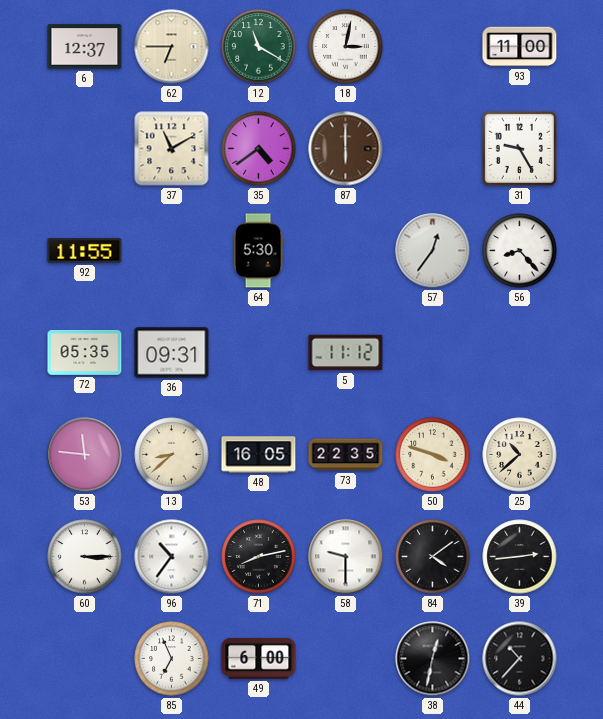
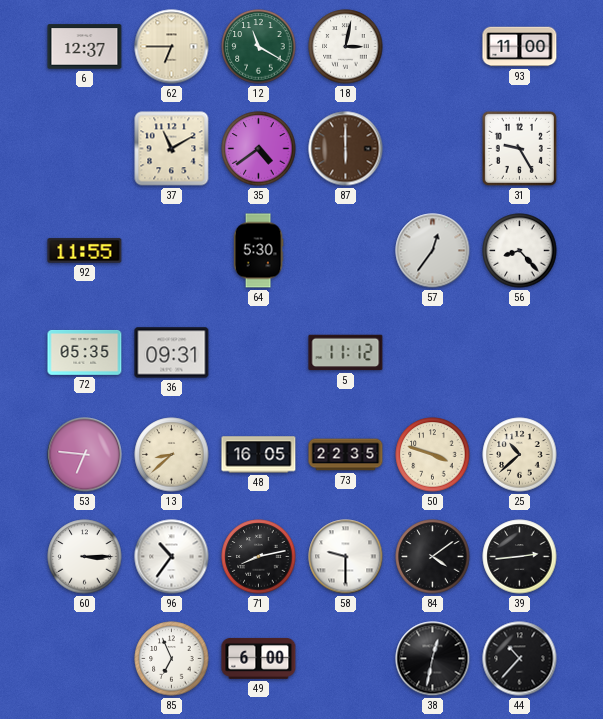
53: 11:46 -> 6:46 (85, 455)
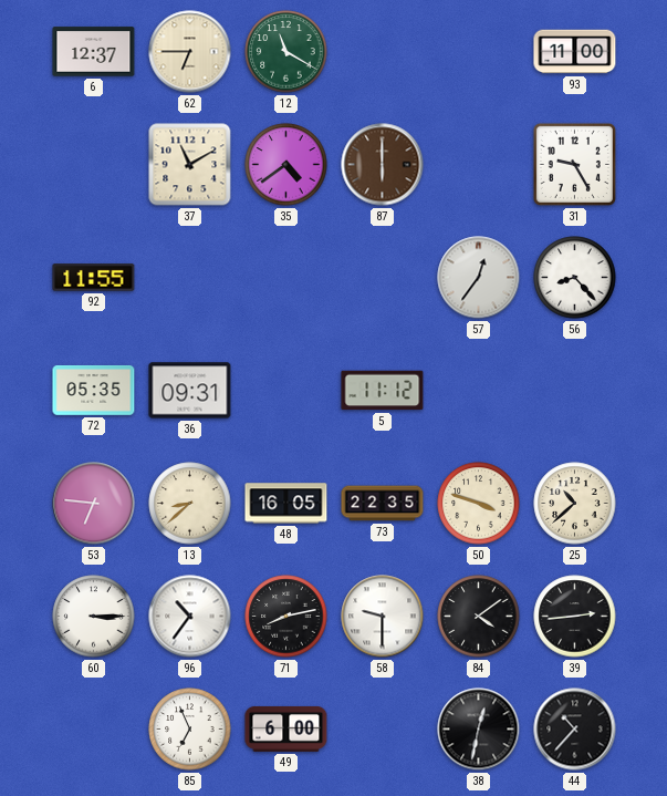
18: 3:02 -> none (346, 47)
64: 5:30 -> none (258, 251)
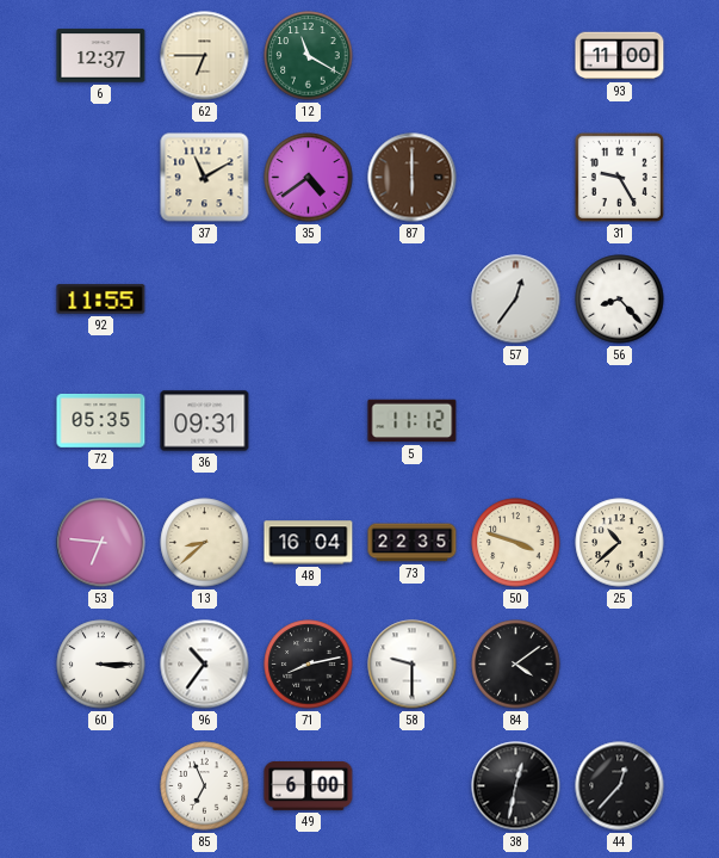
48: 16:05 -> 16:04 (309, 543)
39: 2:44 -> none (575, 617)
44: 10:37 -> 12:37 (620, 786)
